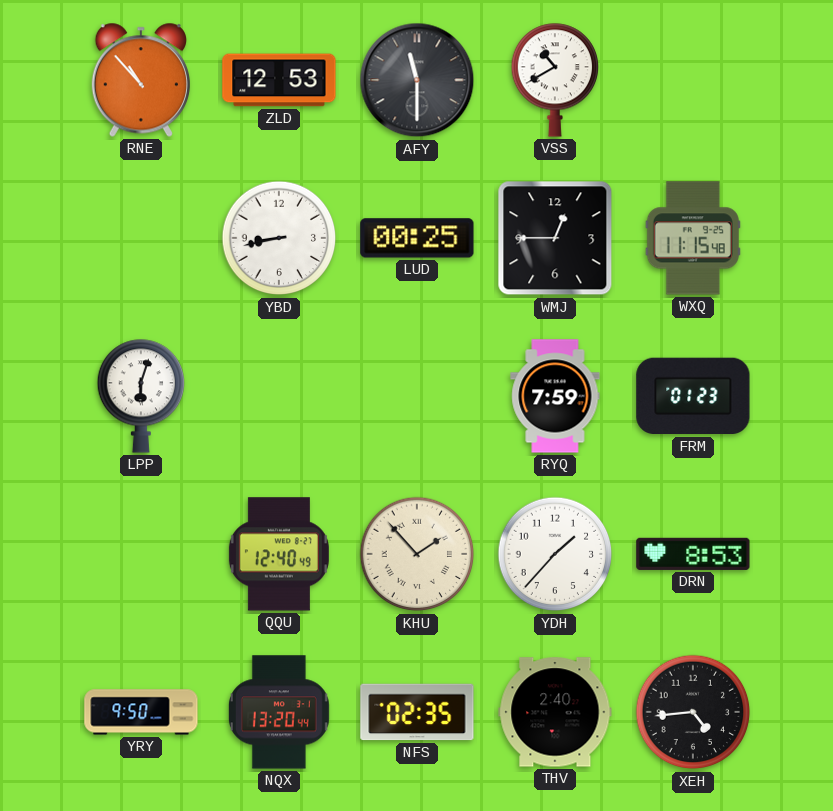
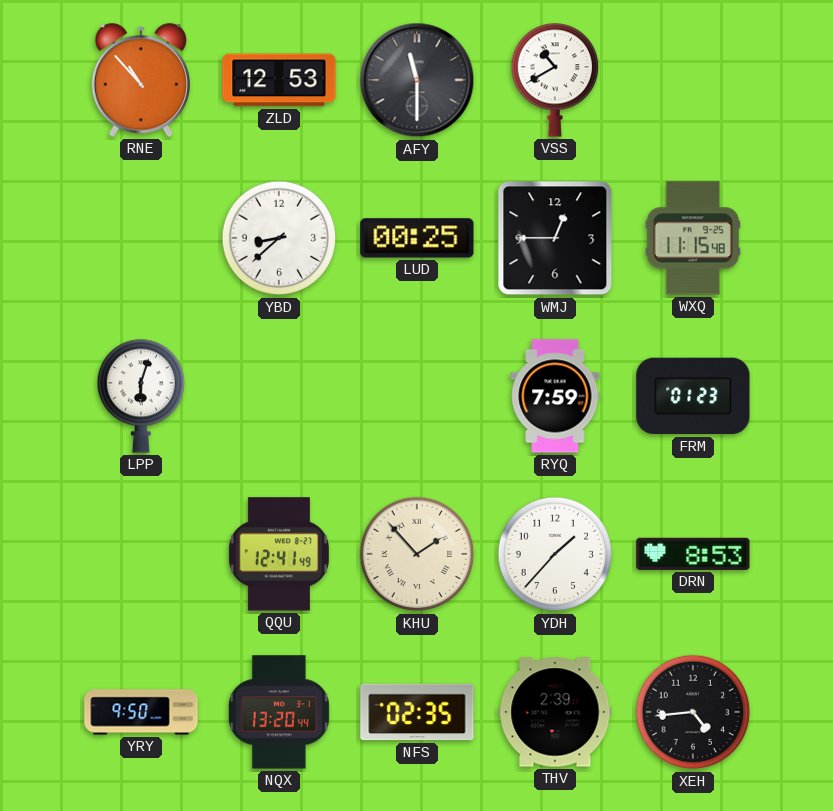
YBD: 8:43 -> 8:38 (279, 238)
QQU: 12:40 -> 12:41 (279, 554)
THV: 2:40 -> 2:39 (555, 712)
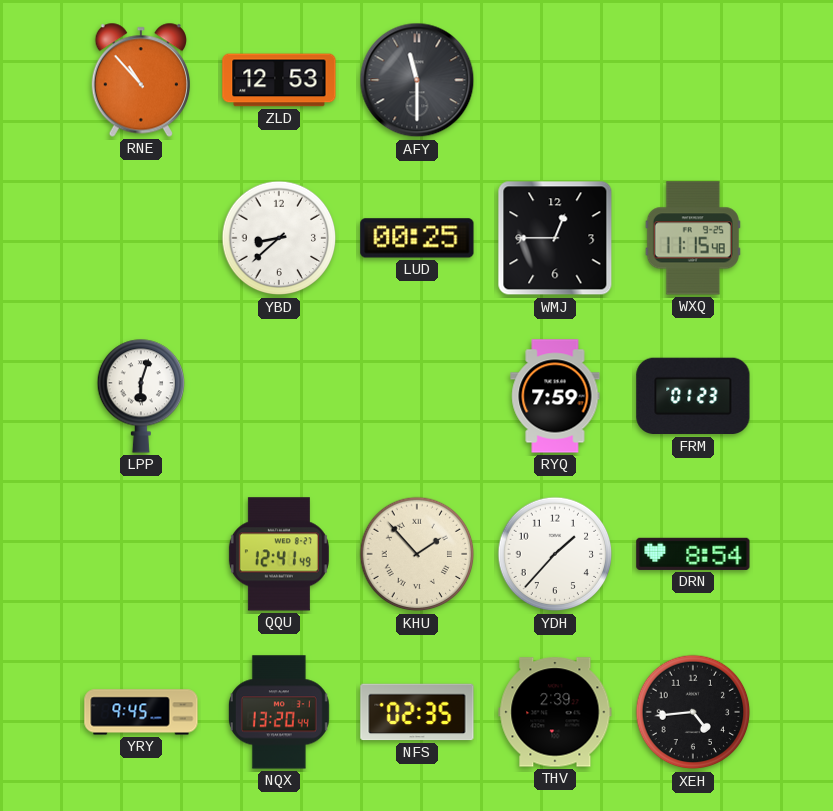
VSS: 10:40 -> none (554, 80)
DRN: 8:53 -> 8:54 (693, 554)
YRY: 9:50 -> 9:45 (141, 712)
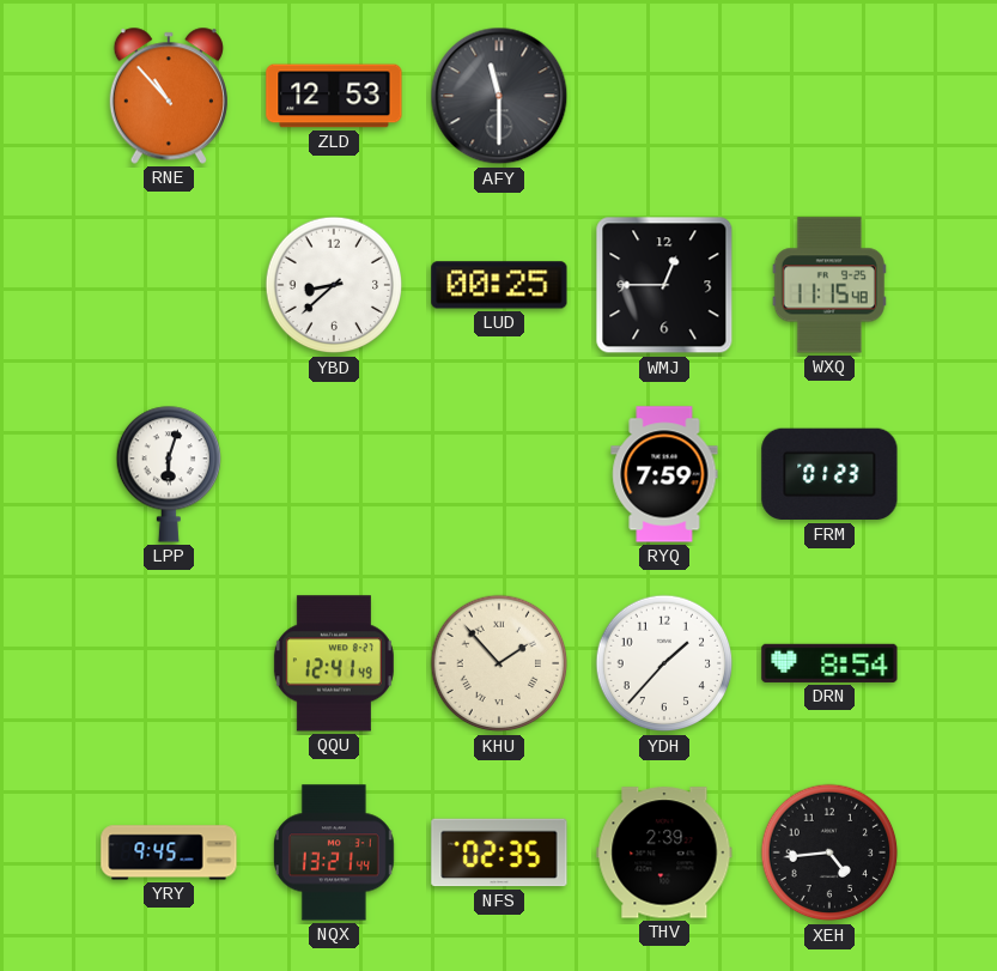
NQX: 13:20 -> 13:21 (334, 852)
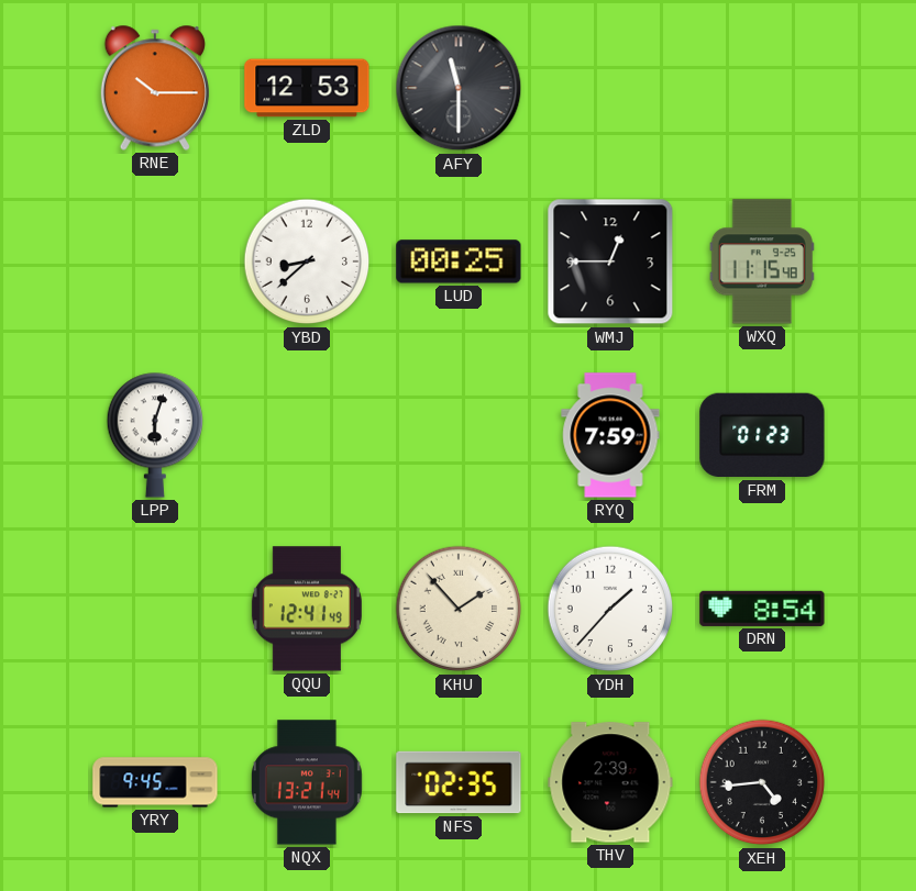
RNE: 10:53 -> 10:15 (155, 88)
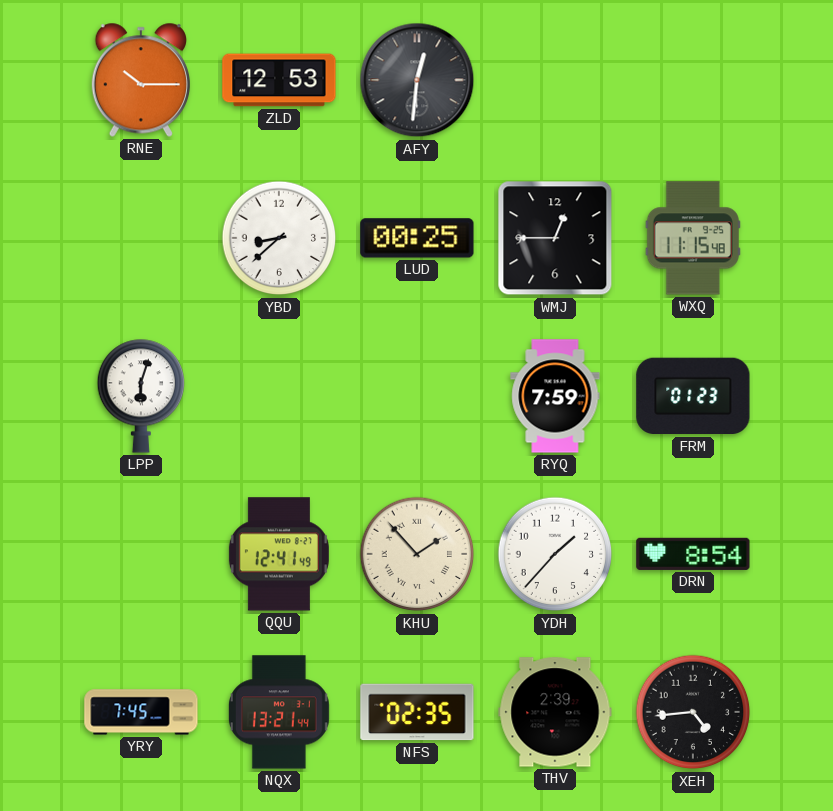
AFY: 11:30 -> 12:31 (417, 80)
YRY: 9:45 -> 7:45 (141, 712)
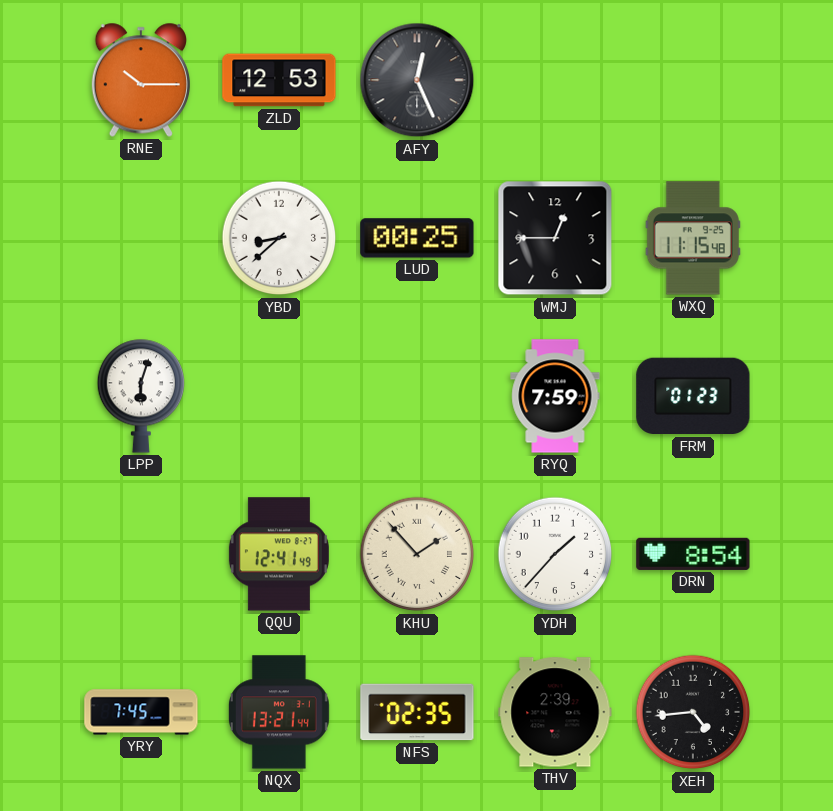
AFY: 12:31 -> 12:26 (417, 80)
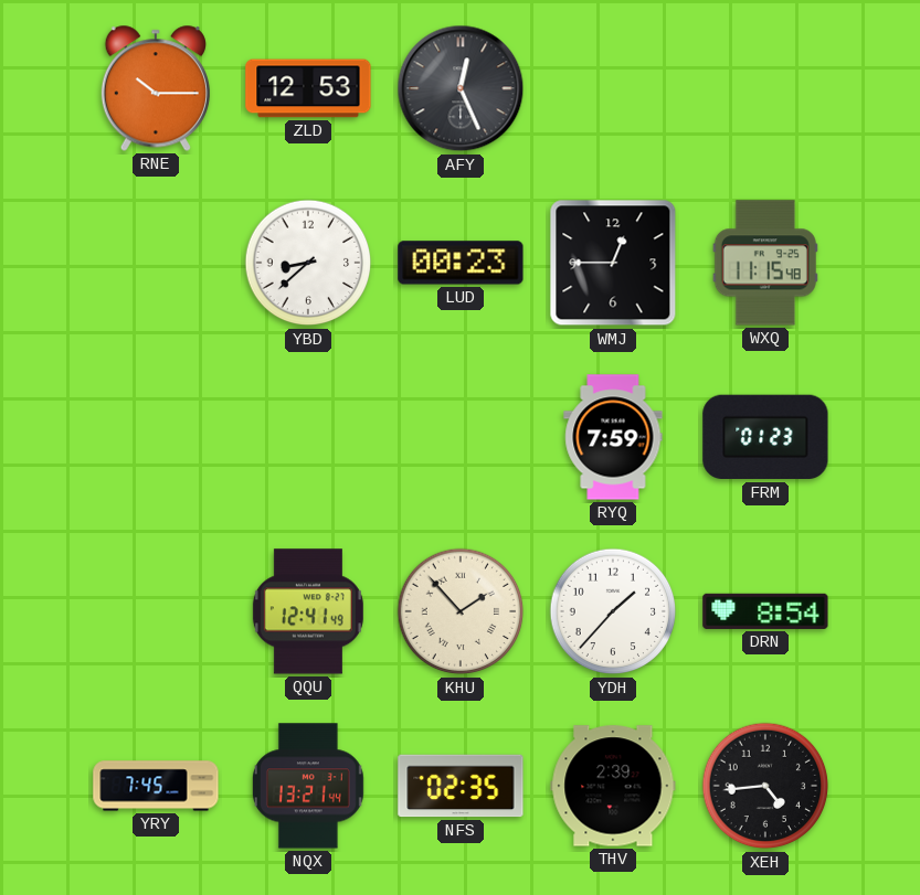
LUD: 00:25 -> 00:23 (461, 263)
LPP: 6:03 -> none (140, 396)
